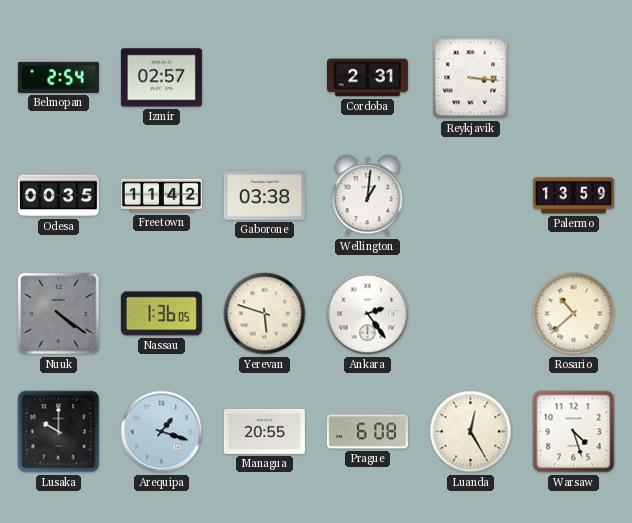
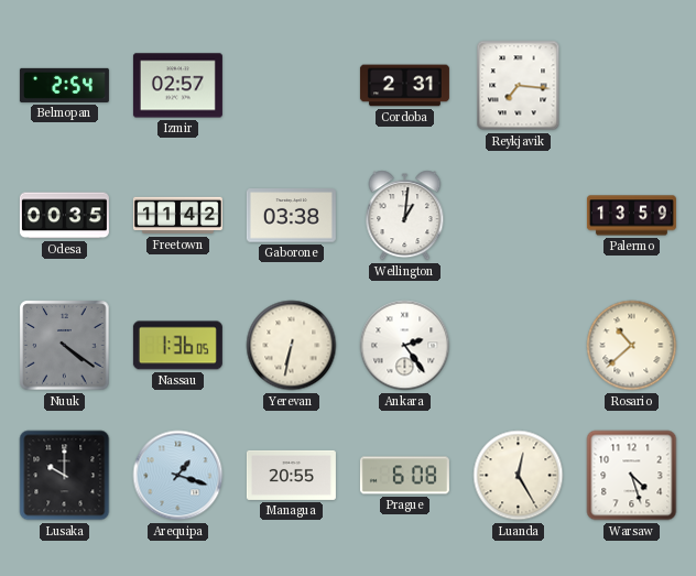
Reykjavik: 3:16 -> 7:16 (519, 86)
Yerevan: 5:48 -> 6:32 (292, 346)
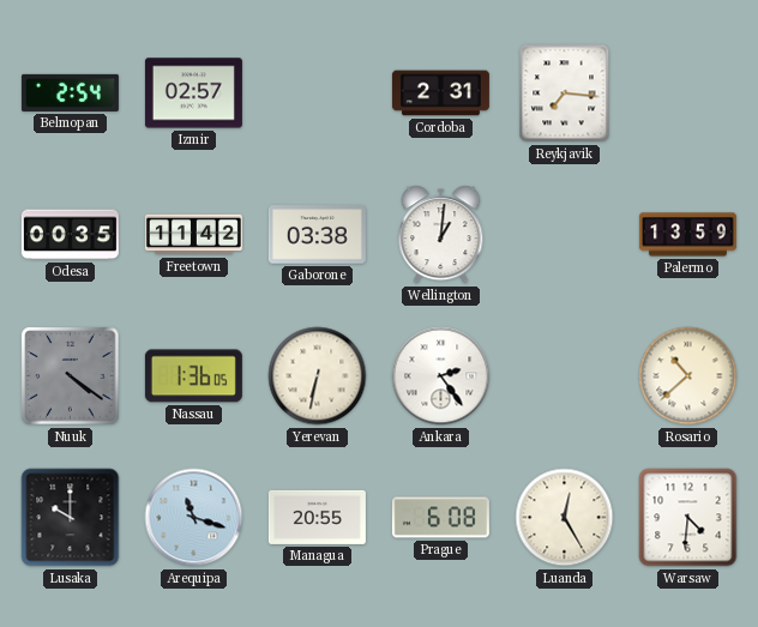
Arequipa: 1:18 -> 11:18 (194, 518)
Warsaw: 4:27 -> 4:31 (688, 518)
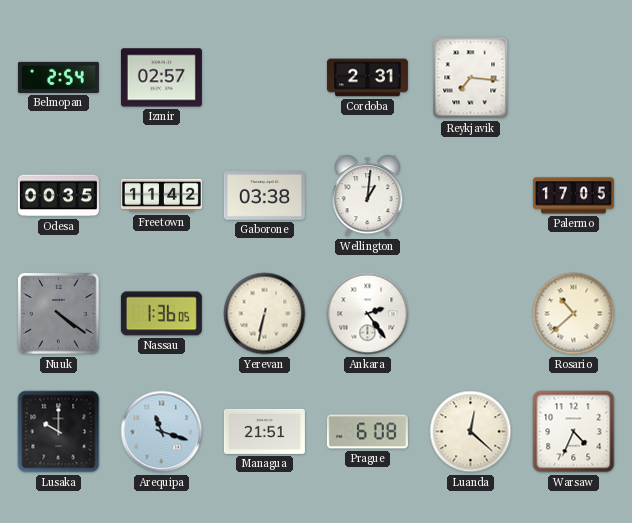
Palermo: 13:59 -> 17:05 (573, 196)
Managua: 20:55 -> 21:51 (264, 431)
Luanda: 12:25 -> 12:22 (471, 432)
Warsaw: 4:31 -> 4:34 (574, 432)
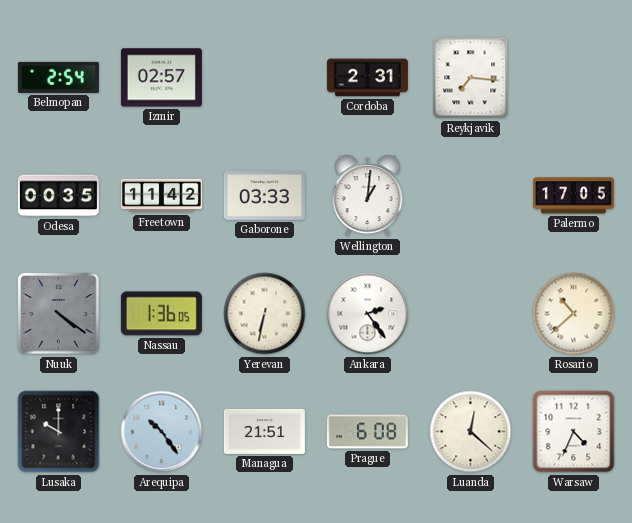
Gaborone: 03:38 -> 03:33 (264, 196)
Arequipa: 11:18 -> 10:24 (162, 432)
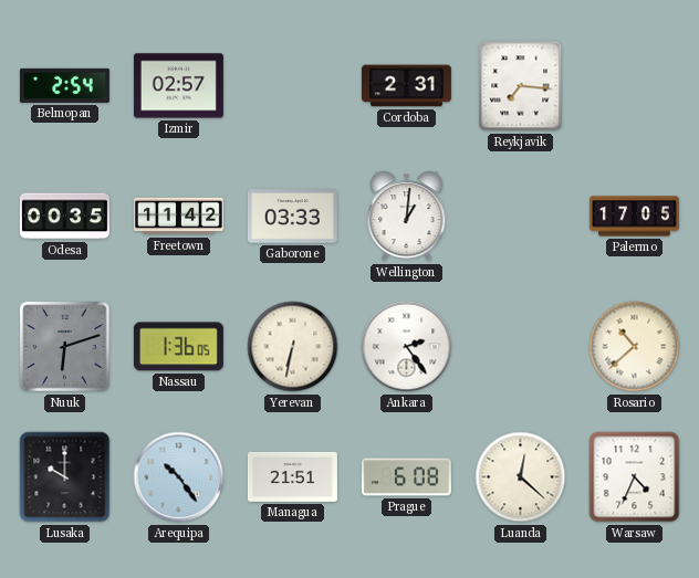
Nuuk: 4:21 -> 6:12 (65, 347)
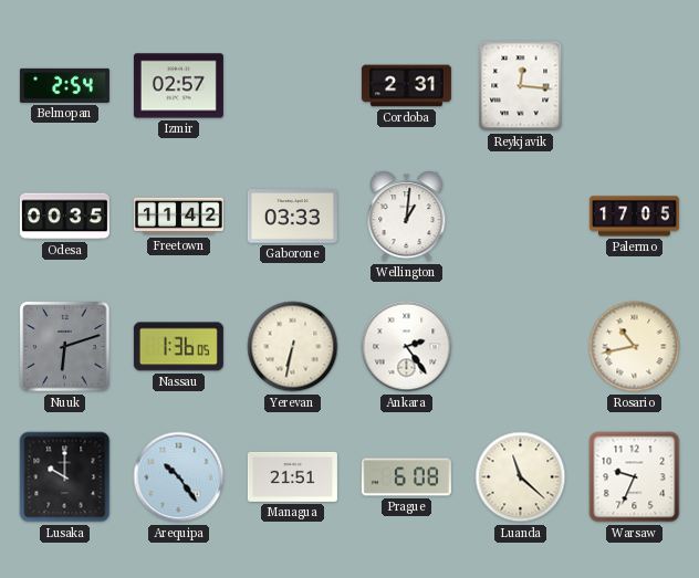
Reykjavik: 7:16 -> 12:16 (521, 86)
Rosario: 10:38 -> 10:43 (635, 347)
Luanda: 12:22 -> 11:22 (521, 477)
Warsaw: 4:34 -> 9:34 (635, 477)
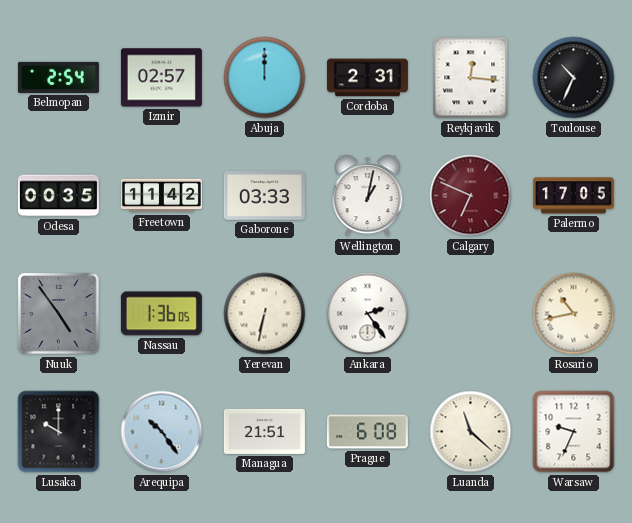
Abuja: none -> 12:00 (265, 78)
Toulouse: none -> 10:34 (574, 78)
Wellington: 1:01 -> 1:02 (368, 196)
Calgary: none -> 6:49 (471, 196)
Nuuk: 6:12 -> 4:54 (59, 314)
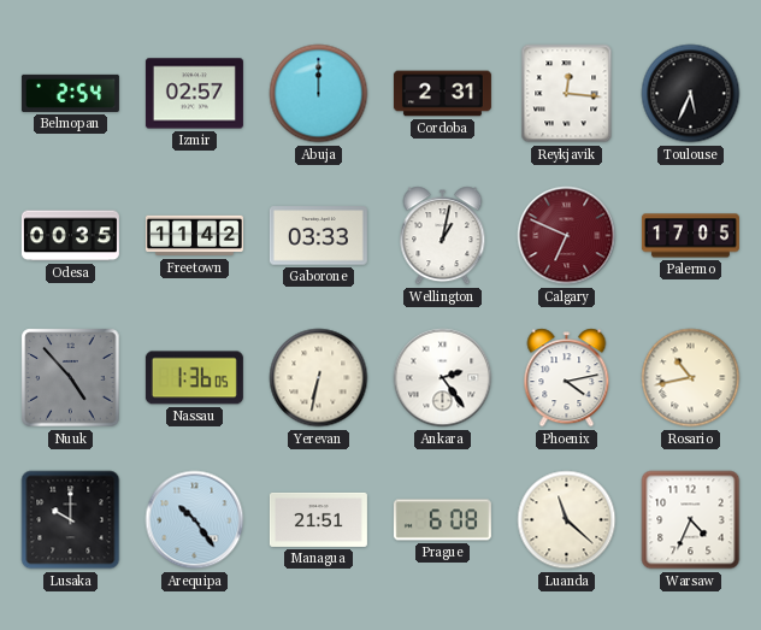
Toulouse: 10:34 -> 5:34 (691, 94)
Nuuk: 4:54 -> 4:53 (71, 378)
Phoenix: none -> 4:13 (567, 378)
Warsaw: 9:34 -> 4:34 (691, 520)
